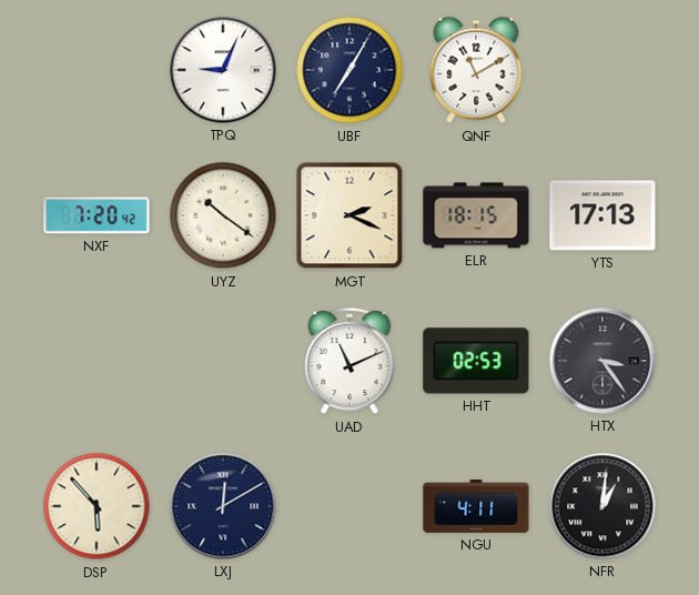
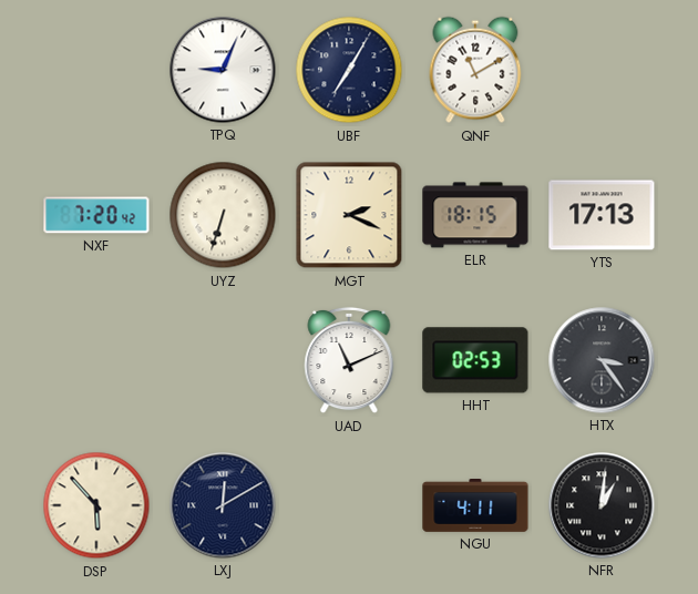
UYZ: 10:21 -> 6:33 (223, 215)
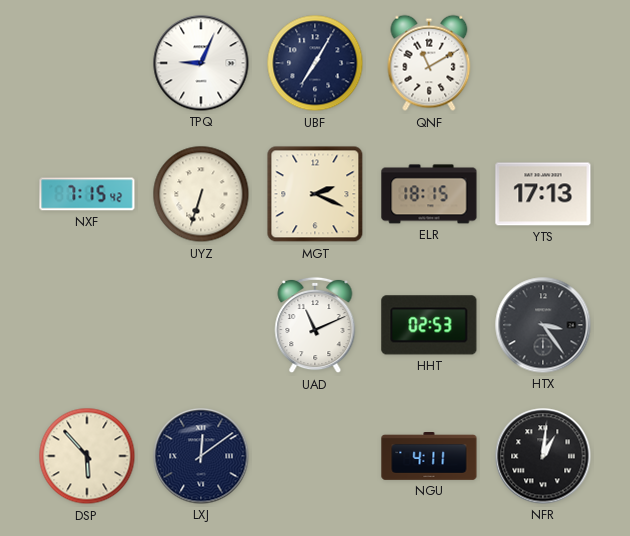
NXF: 7:20 -> 7:15 (87, 194)
LXJ: 12:10 -> 12:09 (201, 456)
